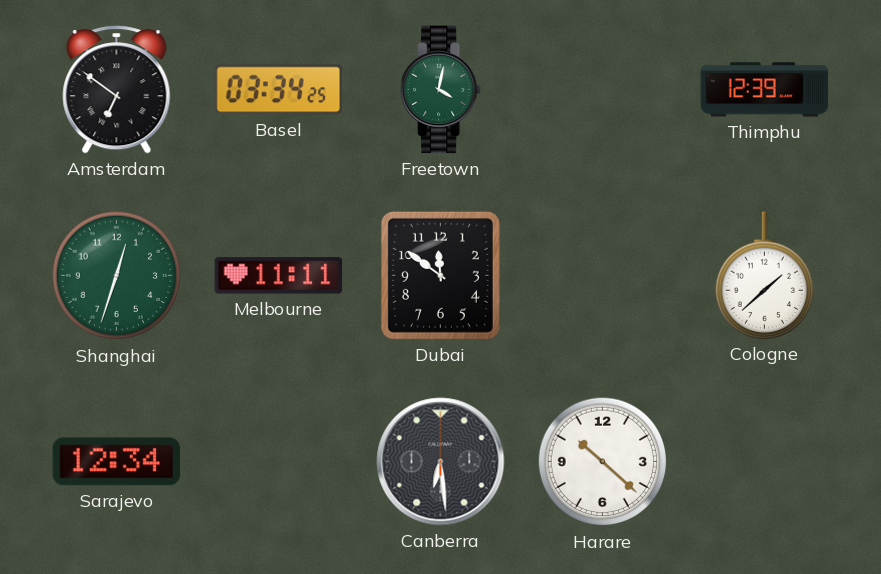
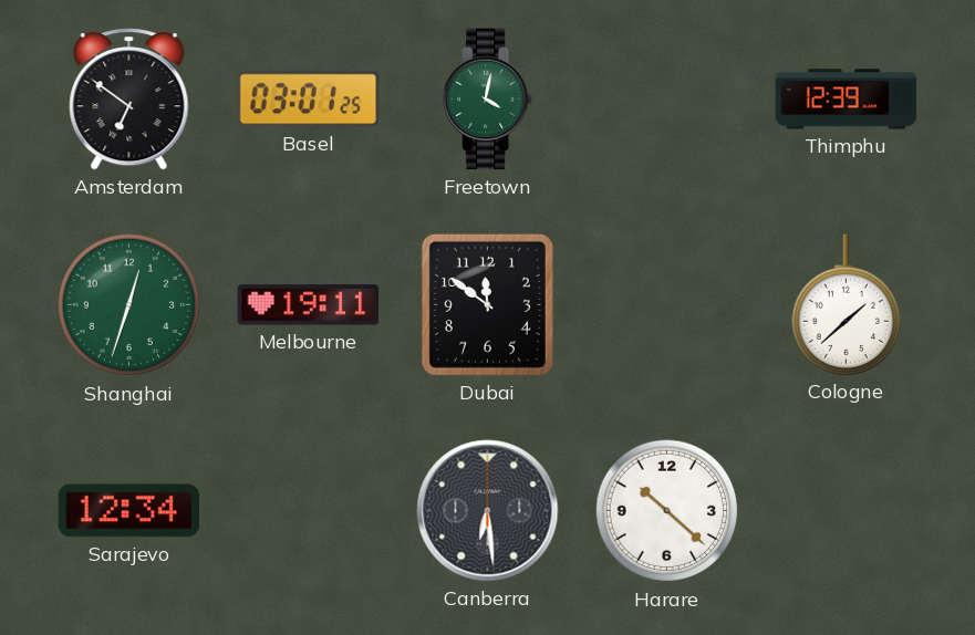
Basel: 03:34 -> 03:01 (309, 100)
Melbourne: 11:11 -> 19:11 (309, 305)
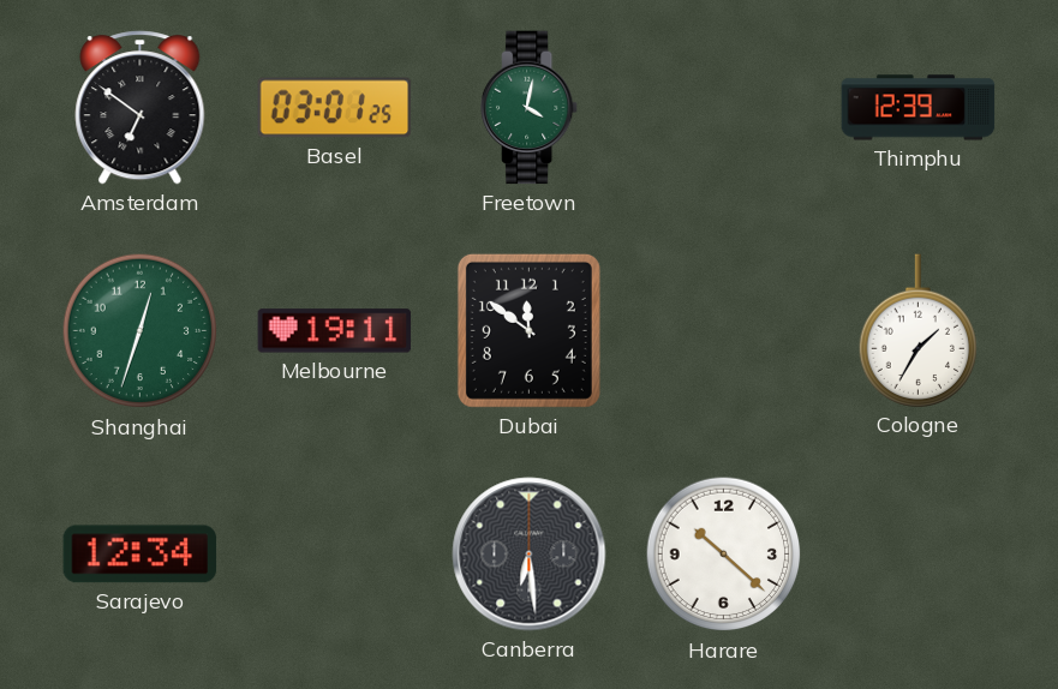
Cologne: 1:38 -> 1:35 (917, 330)
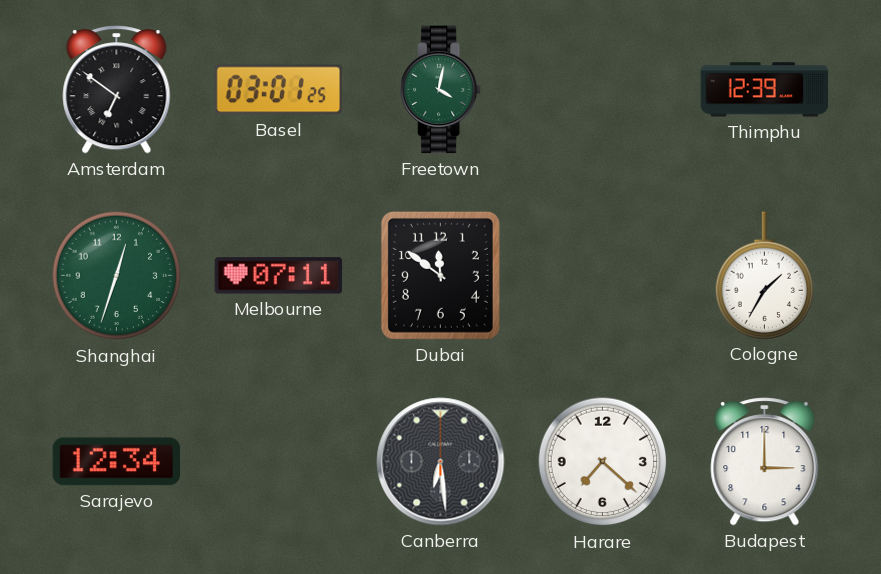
Melbourne: 19:11 -> 07:11 (279, 276)
Harare: 10:22 -> 7:22 (603, 462)
Budapest: none -> 3:00 (765, 462)
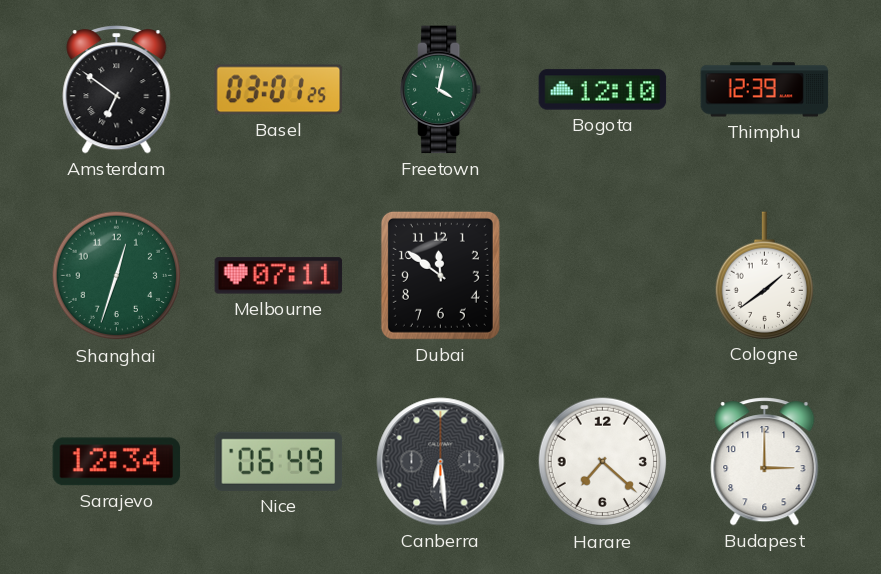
Bogota: none -> 12:10 (603, 90)
Cologne: 1:35 -> 1:39 (764, 275)
Nice: none -> 06:49 (279, 461)
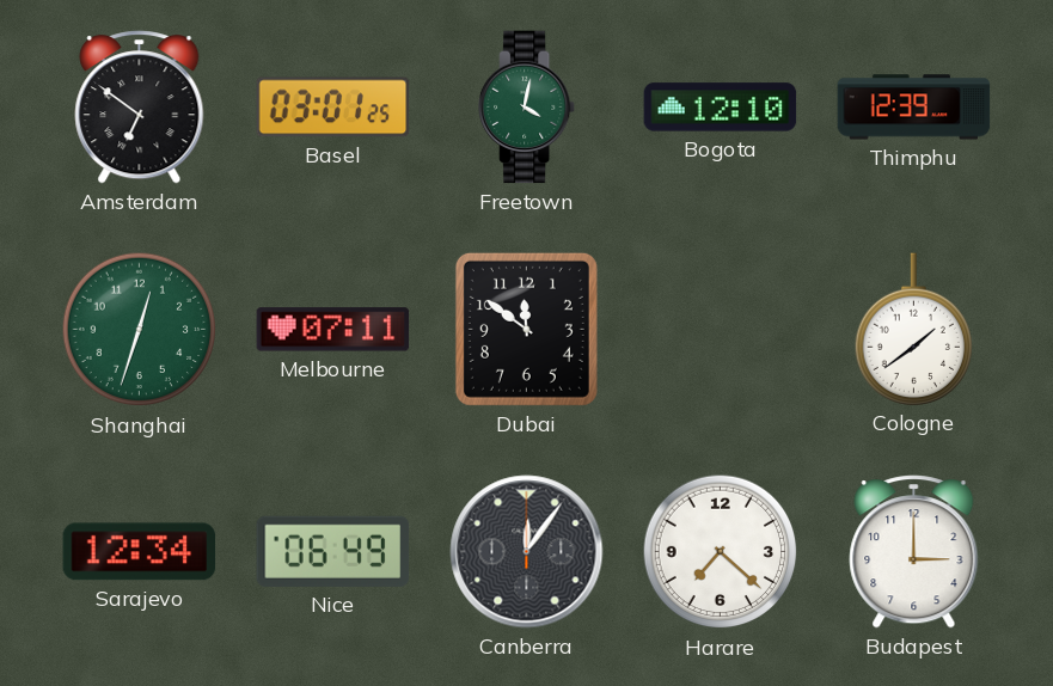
Canberra: 6:29 -> 12:06 (527, 552)
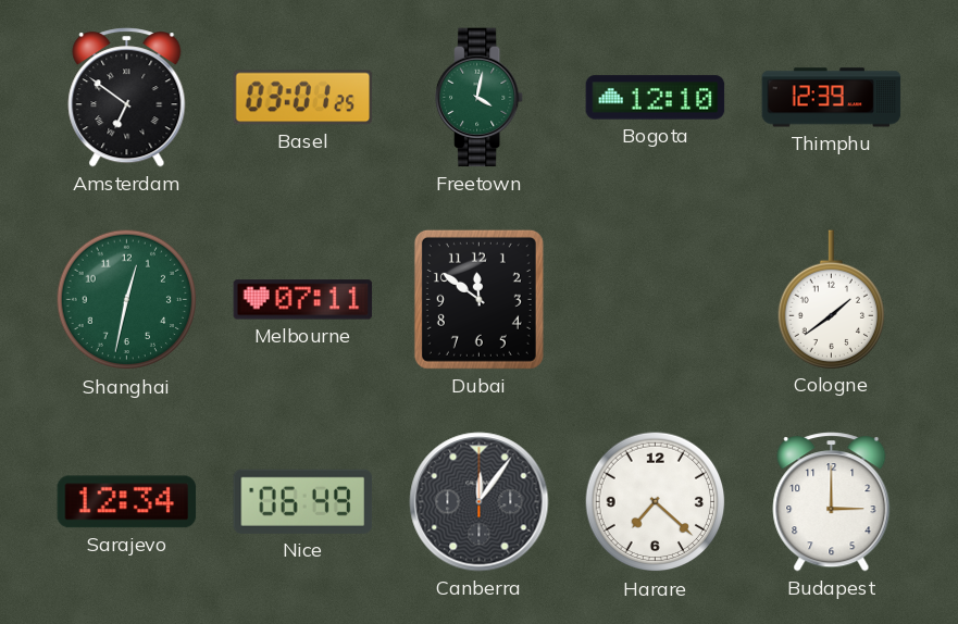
Shanghai: 12:33 -> 12:32 (127, 300)
